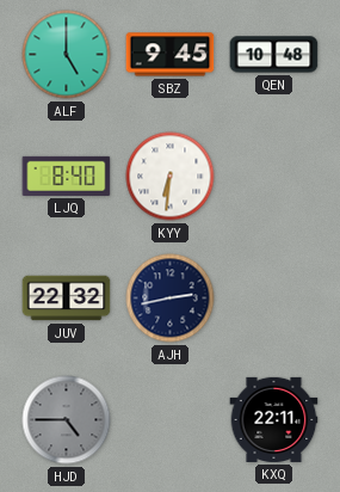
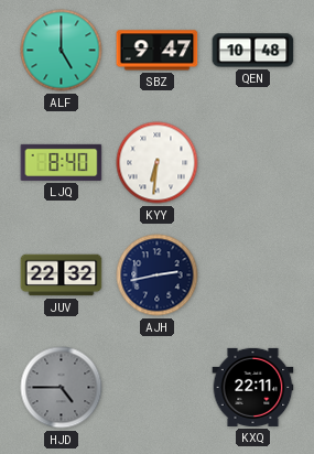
SBZ: 9:45 -> 9:47 (158, 51)
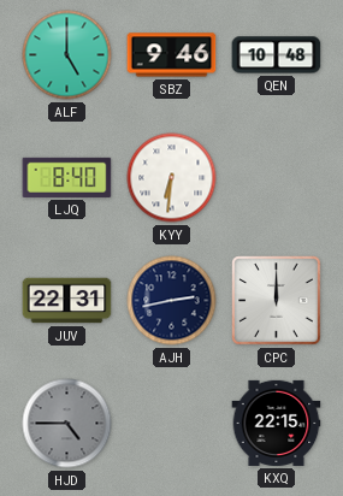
SBZ: 9:47 -> 9:46 (172, 55)
JUV: 22:32 -> 22:31 (67, 301)
CPC: none -> 12:00 (277, 301)
KXQ: 22:11 -> 22:15 (277, 423)
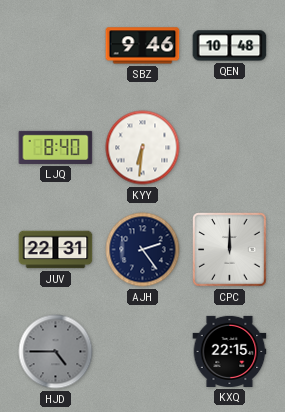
ALF: 5:00 -> none (67, 55)
AJH: 2:43 -> 2:24 (143, 250)
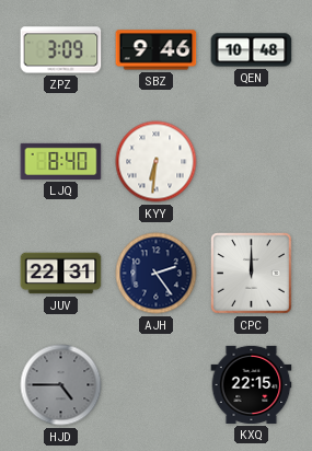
ZPZ: none -> 3:09 (61, 50)
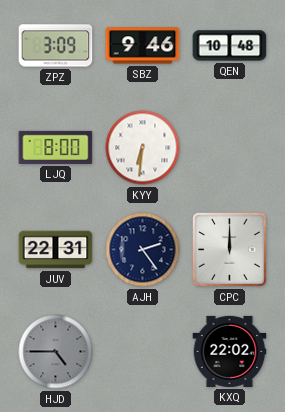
LJQ: 8:40 -> 8:00 (56, 147)
KXQ: 22:15 -> 22:02 (230, 351)
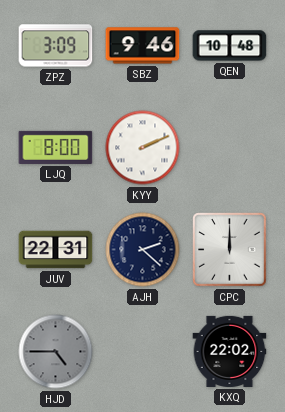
KYY: 6:31 -> 2:11 (143, 148)
AJH: 2:24 -> 2:22 (143, 250)
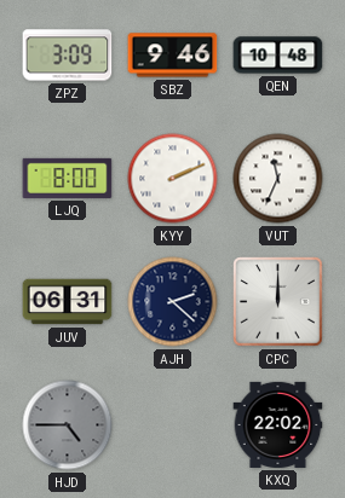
VUT: none -> 11:34 (278, 179)
JUV: 22:31 -> 06:31 (68, 302)
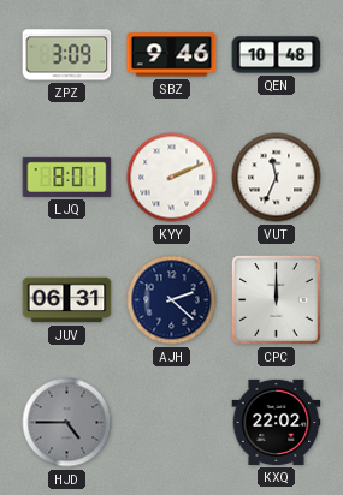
LJQ: 8:00 -> 8:01 (67, 177)
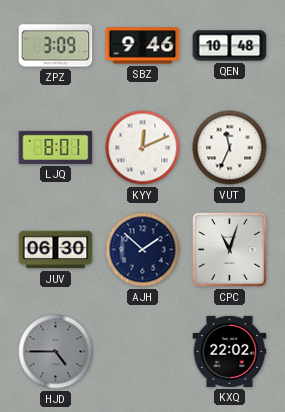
KYY: 2:11 -> 12:11 (143, 148)
JUV: 06:31 -> 06:30 (56, 250)
AJH: 2:22 -> 1:52 (143, 250)
CPC: 12:00 -> 11:03 (230, 250)
